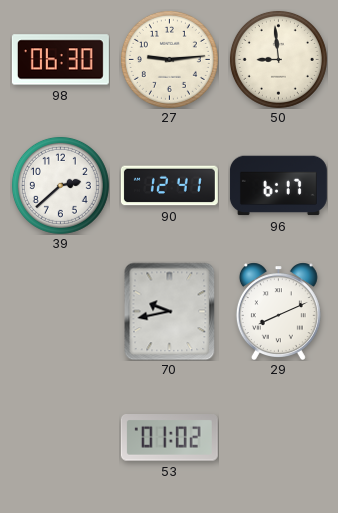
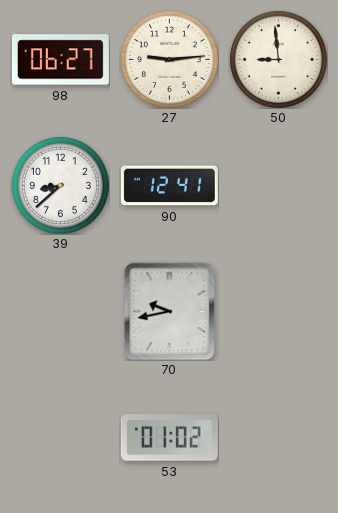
98: 06:30 -> 06:27 (60, 60)
39: 2:38 -> 8:38 (60, 185)
96: 6:17 -> none (278, 186)
29: 8:11 -> none (278, 311)
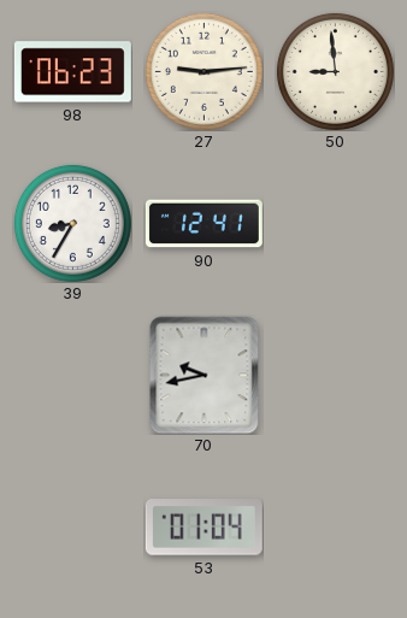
98: 06:27 -> 06:23 (72, 72)
39: 8:38 -> 8:35 (72, 223)
53: 01:02 -> 01:04 (203, 528)
